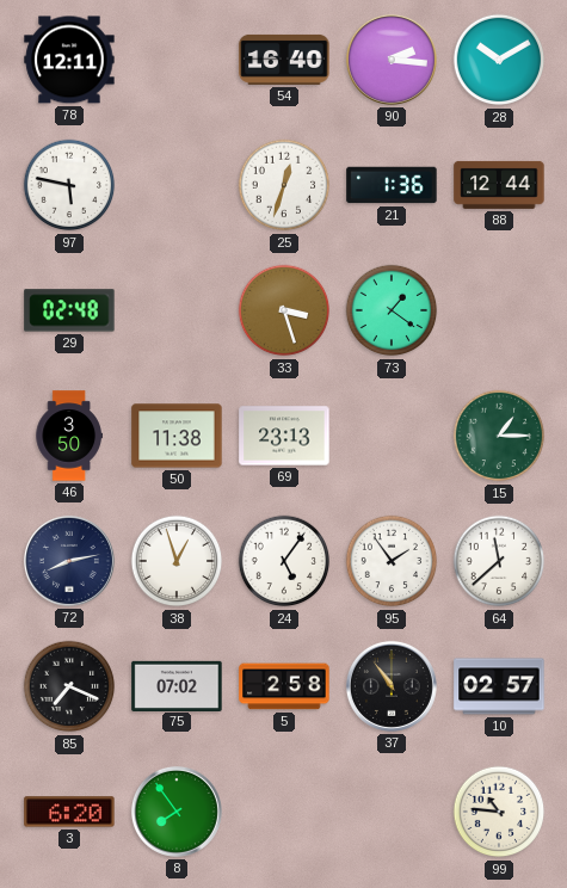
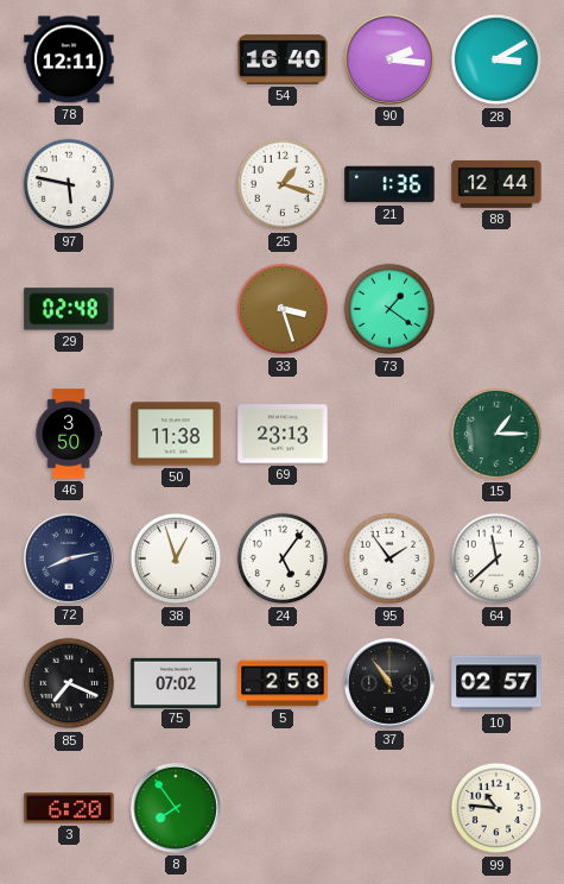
28: 10:10 -> 3:10 (496, 59)
25: 12:33 -> 1:18 (283, 184)
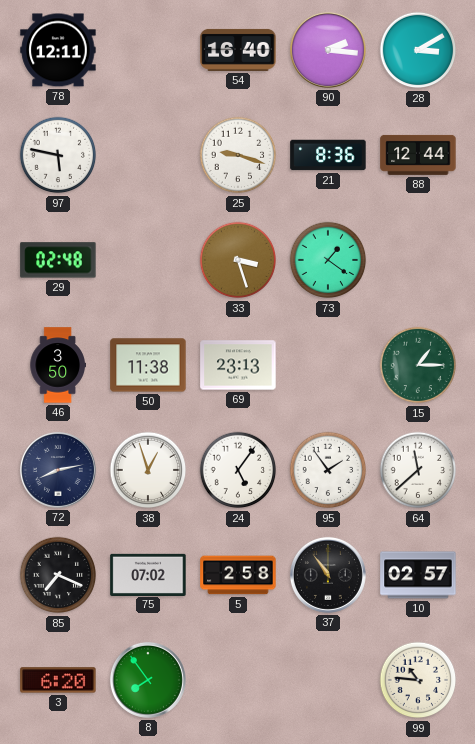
25: 1:18 -> 9:18 (238, 155)
21: 1:36 -> 8:36 (328, 155)
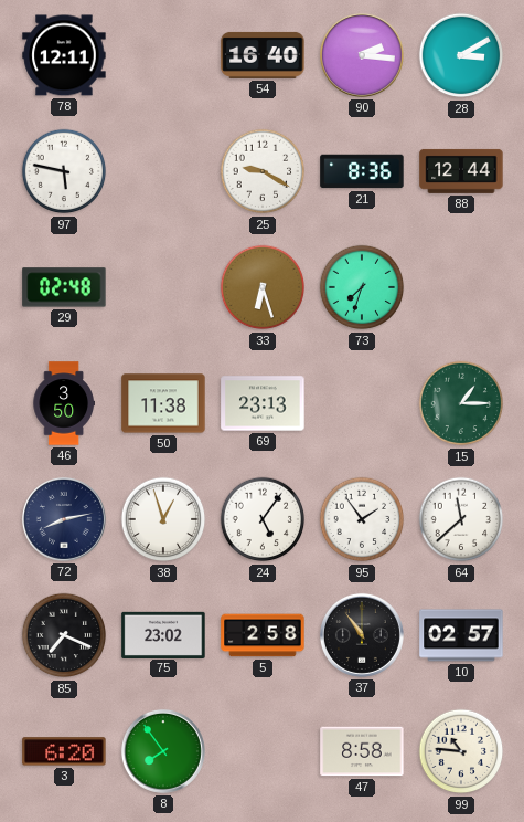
25: 9:18 -> 9:20 (263, 171)
33: 3:27 -> 6:27 (263, 287)
73: 1:21 -> 7:33 (362, 287)
75: 07:02 -> 23:02 (163, 634)
47: none -> 8:58 (362, 751)
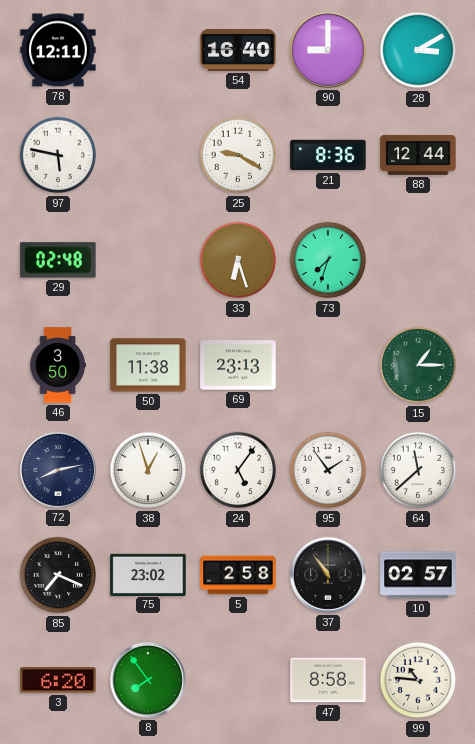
90: 2:16 -> 9:00 (328, 50)
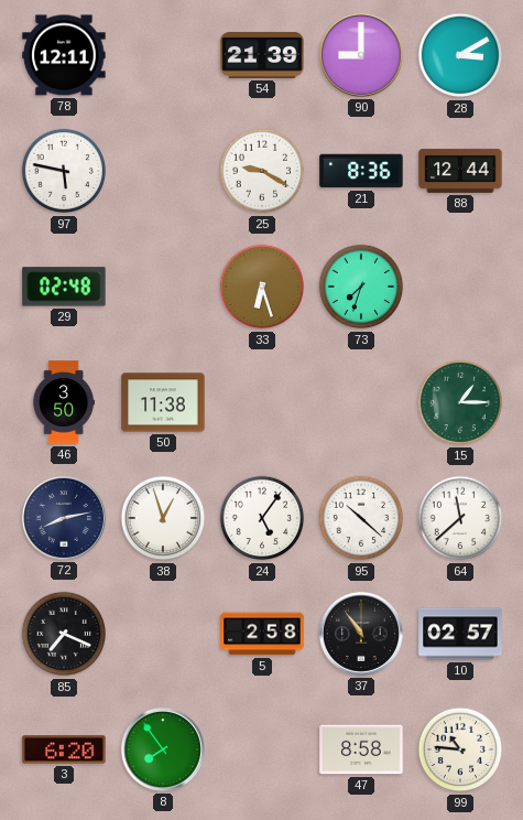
54: 16:40 -> 21:39 (262, 55)
69: 23:13 -> none (238, 365)
95: 1:54 -> 10:22 (361, 518)
75: 23:02 -> none (148, 574)
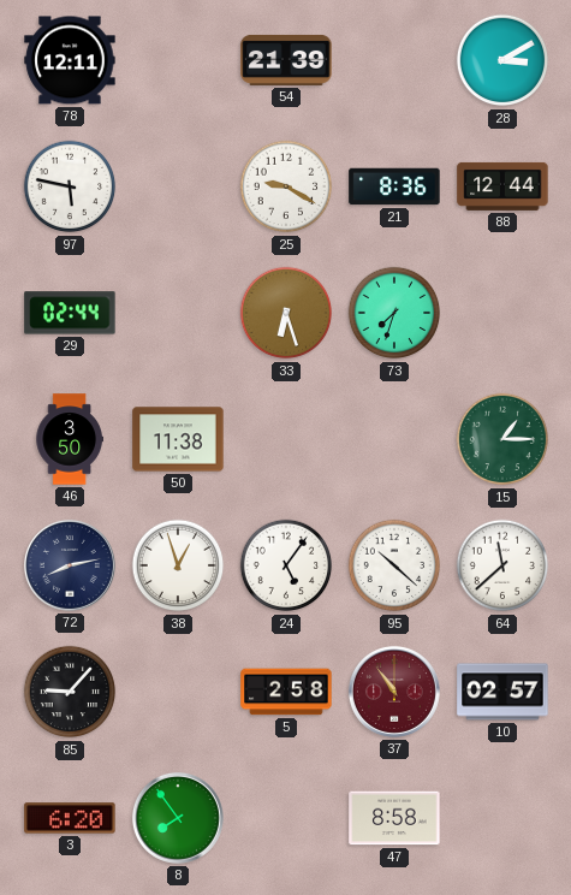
90: 9:00 -> none (361, 55)
29: 02:48 -> 02:44 (70, 313)
85: 7:19 -> 9:07 (70, 692)
37 dial: black -> burgundy (394, 692)
99: 10:46 -> none (460, 749)
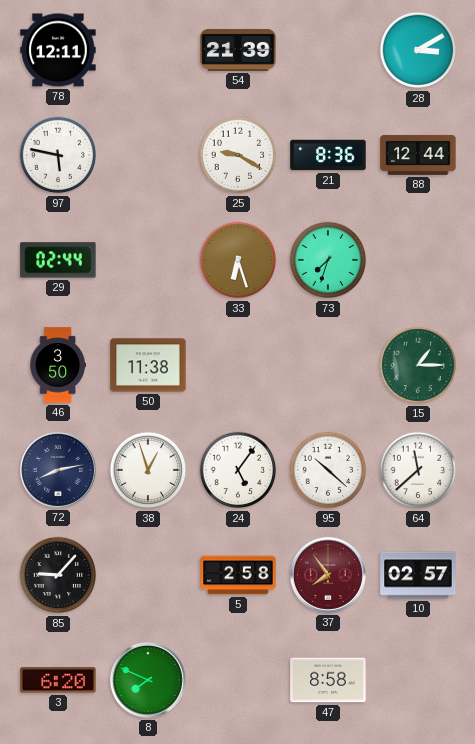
37: 10:54 -> 7:54 (328, 575)
8: 7:54 -> 7:49 (148, 680)
